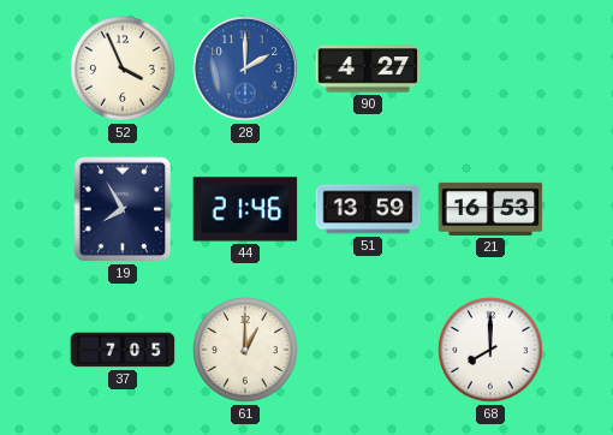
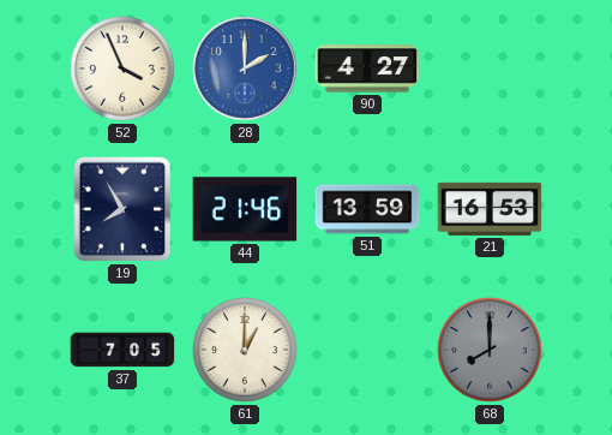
68 dial: white -> grey (491, 350)
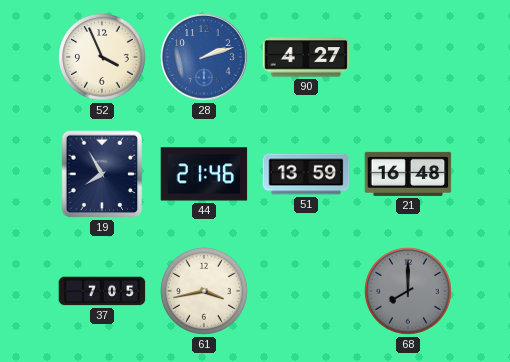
28: 2:00 -> 2:12 (204, 57)
21: 16:53 -> 16:48 (408, 174)
61: 1:00 -> 3:43 (205, 291)
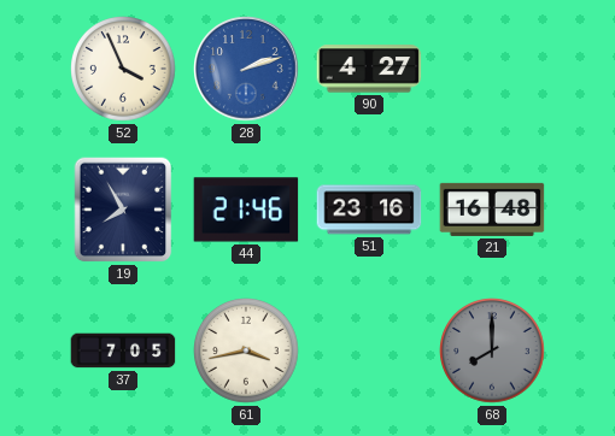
51: 13:59 -> 23:16 (369, 210)
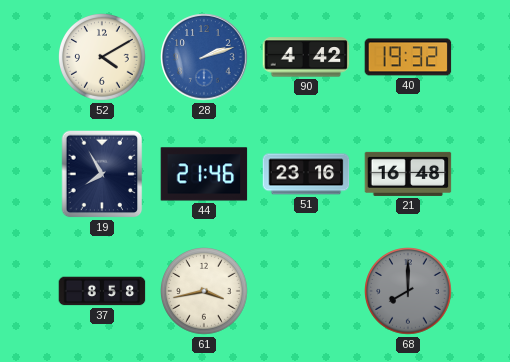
52: 3:56 -> 4:10 (103, 57)
90: 4:27 -> 4:42 (306, 57)
40: none -> 19:32 (408, 57)
37: 7:05 -> 8:58 (102, 291)
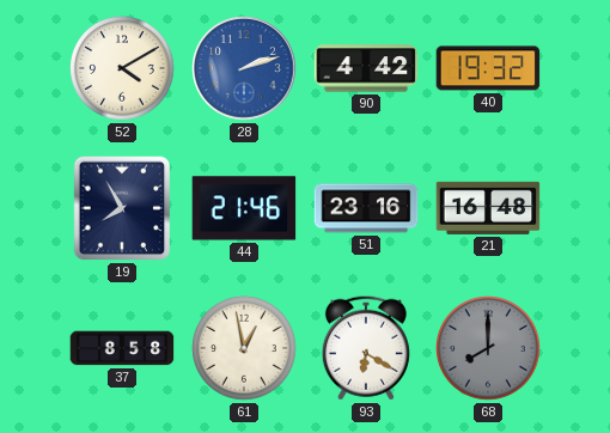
61: 3:43 -> 12:58 (245, 348)
93: none -> 6:20 (366, 348)
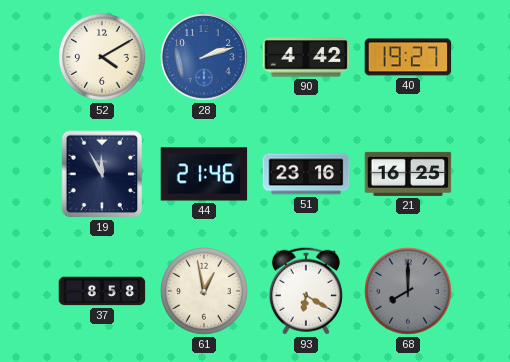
40: 19:32 -> 19:27 (408, 57)
19: 7:55 -> 11:55 (102, 174)
21: 16:48 -> 16:25 (408, 174)
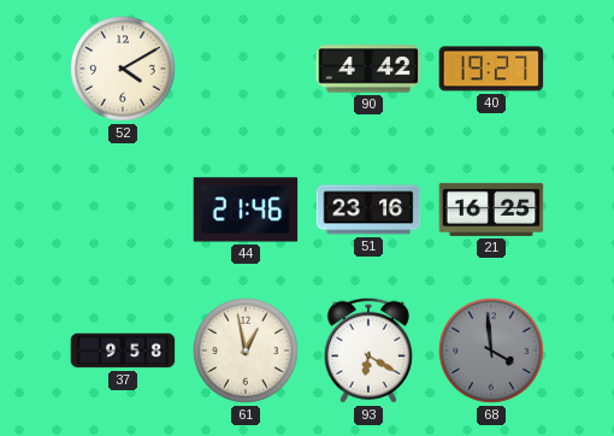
28: 2:12 -> none (204, 57)
19: 11:55 -> none (102, 174)
37: 8:58 -> 9:58 (123, 350)
68: 8:00 -> 3:59 (492, 350)
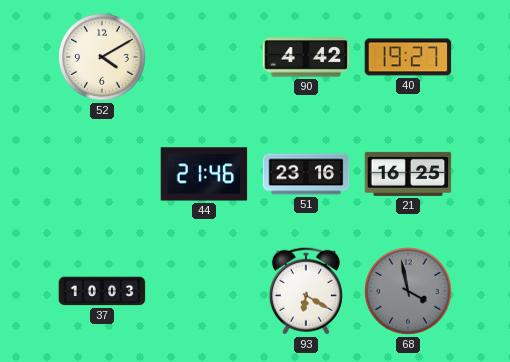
37: 9:58 -> 10:03 (102, 291)
61: 12:58 -> none (247, 350)
68: 3:59 -> 3:58 (409, 291)
